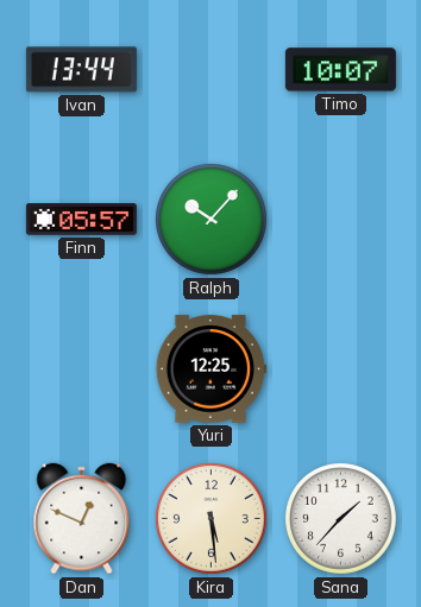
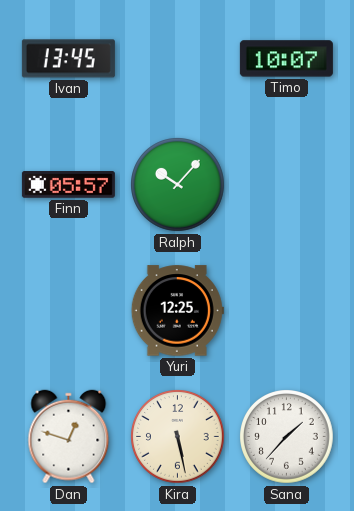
Ivan: 13:44 -> 13:45 (68, 59)
Dan: 12:49 -> 12:48 (69, 437)
Kira: 5:29 -> 5:28 (178, 437)
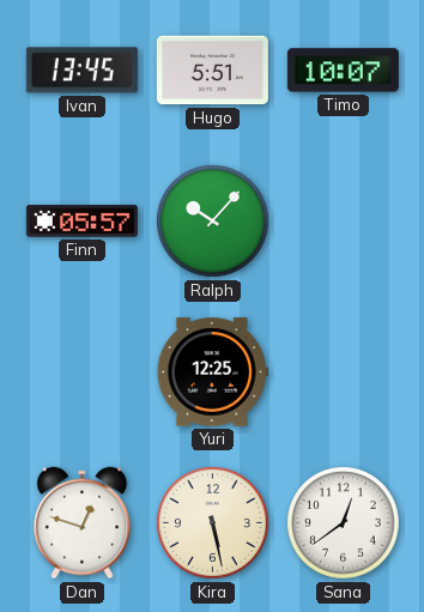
Hugo: none -> 5:51 (212, 71)
Sana: 1:37 -> 12:39 (344, 523)
